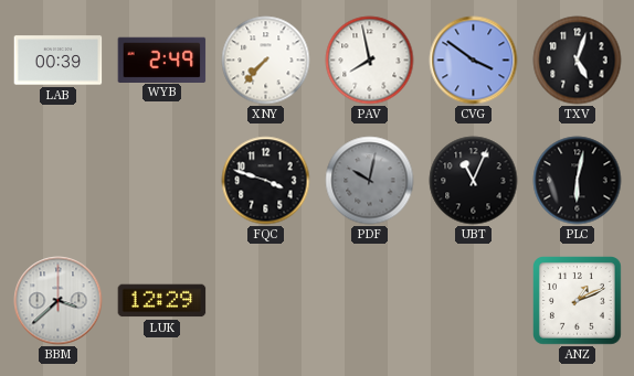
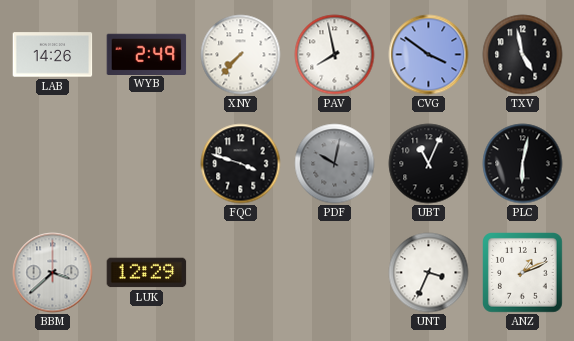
LAB: 00:39 -> 14:26 (53, 55)
TXV: 5:03 -> 4:58 (523, 55)
UNT: none -> 3:34 (429, 273)
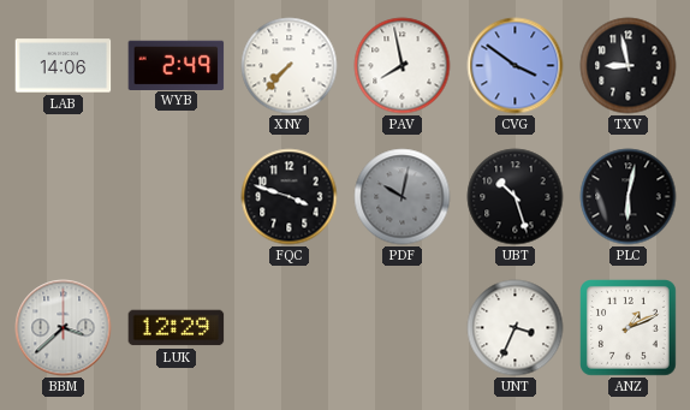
LAB: 14:26 -> 14:06 (64, 66)
TXV: 4:58 -> 8:58 (629, 66)
UBT: 11:04 -> 10:27 (516, 197)
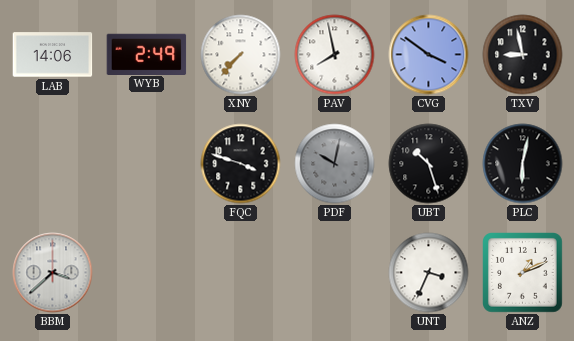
LUK: 12:29 -> none (177, 328)
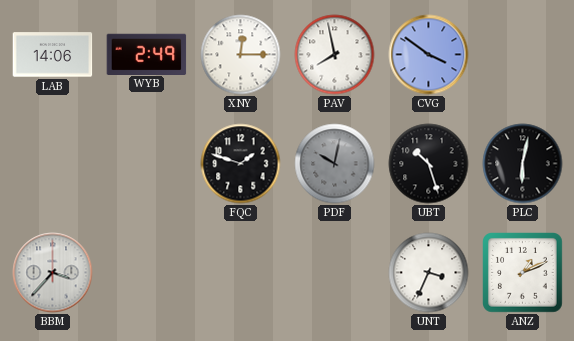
XNY: 7:37 -> 12:15 (241, 55)
TXV: 8:58 -> none (523, 55)
FQC: 3:48 -> 1:48 (241, 164)
BBM: 3:38 -> 3:37 (53, 273)
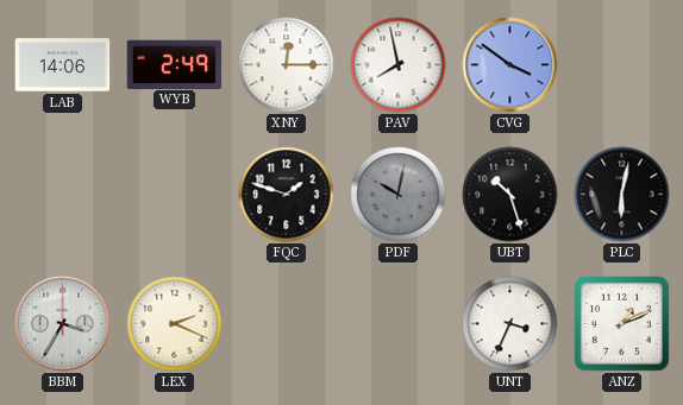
BBM: 3:37 -> 3:35 (63, 324)
LEX: none -> 2:19 (175, 324)
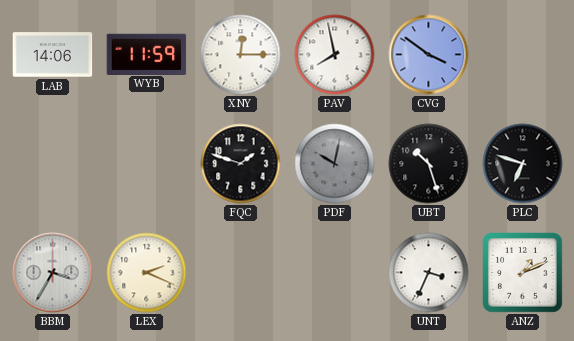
WYB: 2:49 -> 11:59 (147, 54)
PLC: 6:02 -> 6:48 (523, 164)
